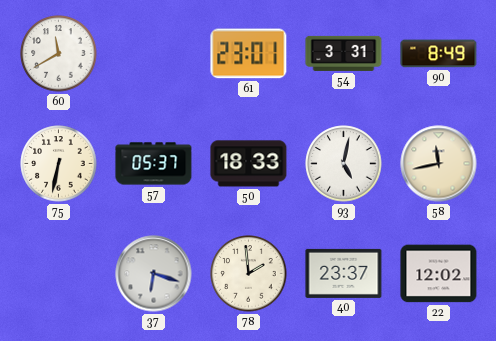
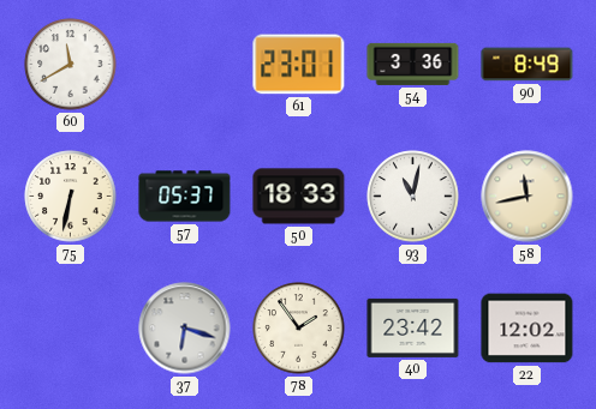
54: 3:31 -> 3:36 (413, 64)
93: 5:02 -> 11:02 (413, 197)
78: 1:59 -> 1:54 (299, 329)
40: 23:37 -> 23:42 (413, 327)
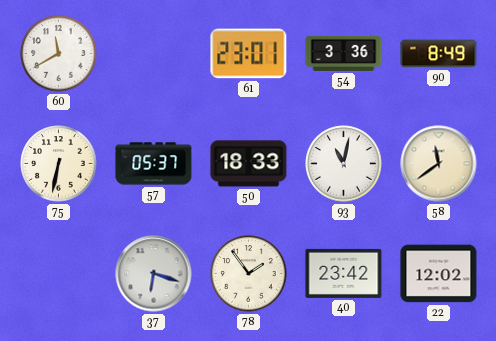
58: 11:43 -> 11:39 (439, 164)
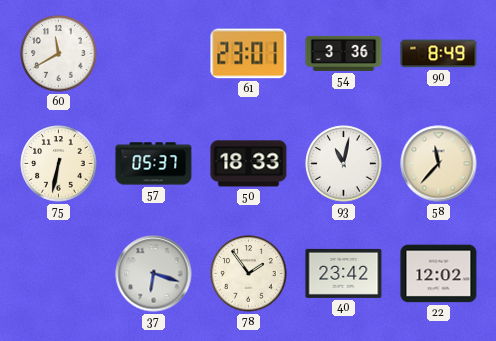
58: 11:39 -> 11:37 (439, 164)
